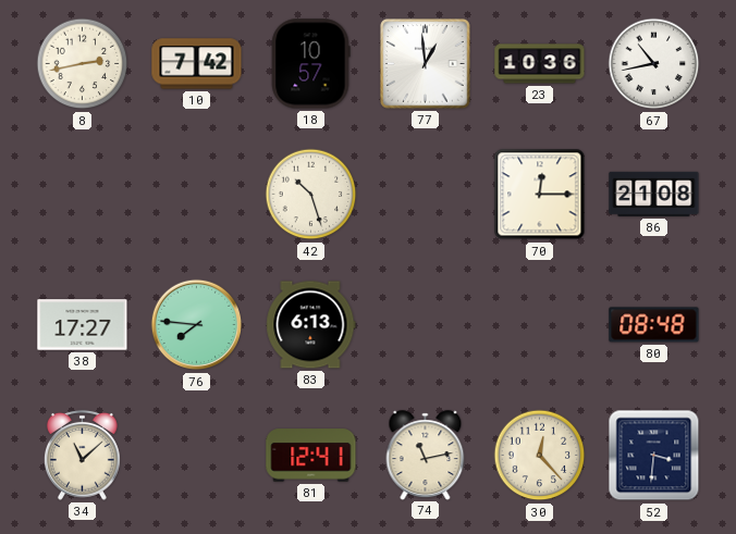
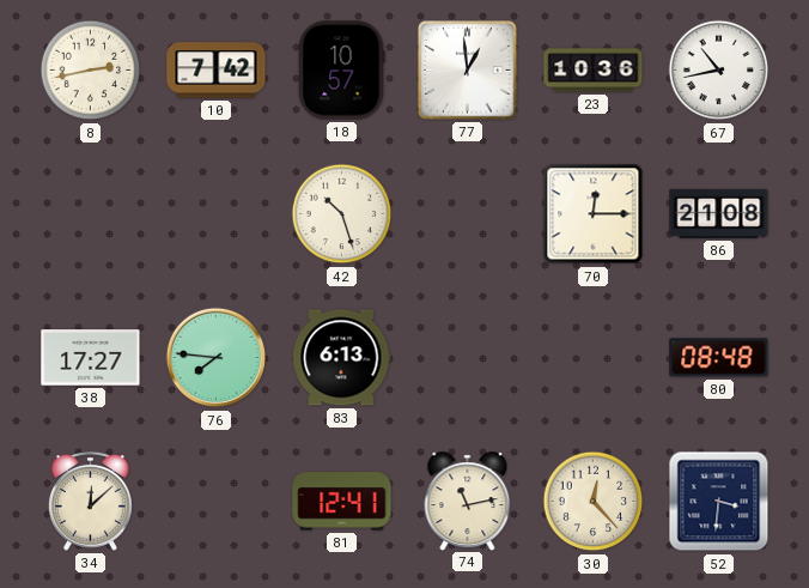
34: 11:08 -> 12:08 (90, 501)
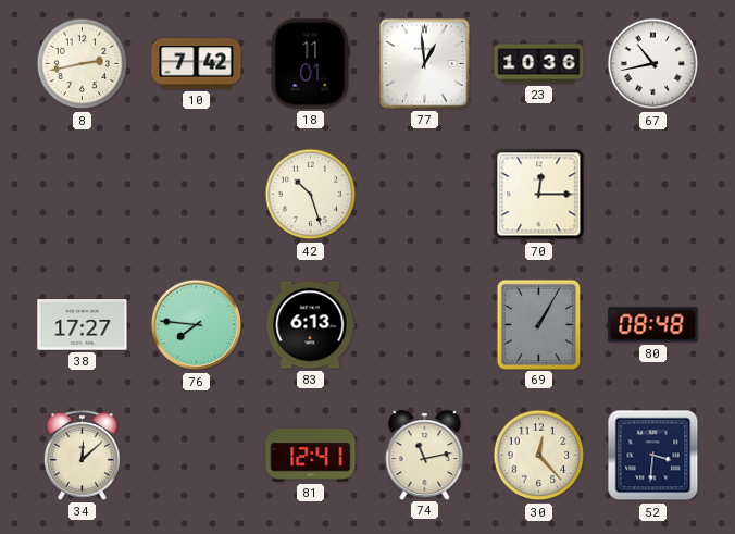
18: 10:57 -> 11:01 (310, 64)
86: 21:08 -> none (719, 213)
69: none -> 1:05 (538, 324)
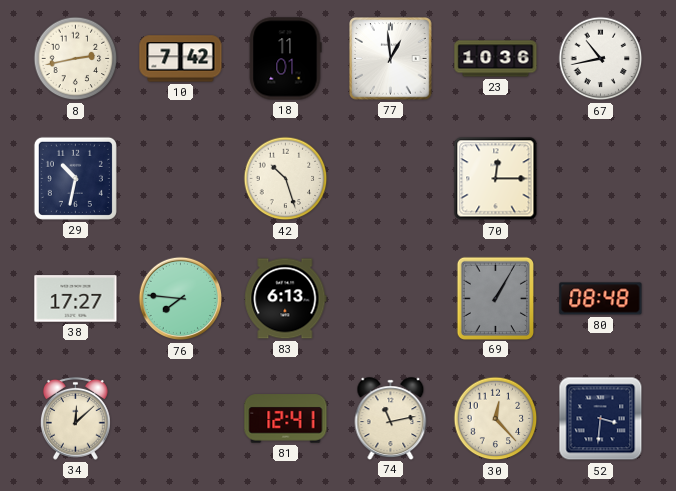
29: none -> 10:32 (75, 178)
